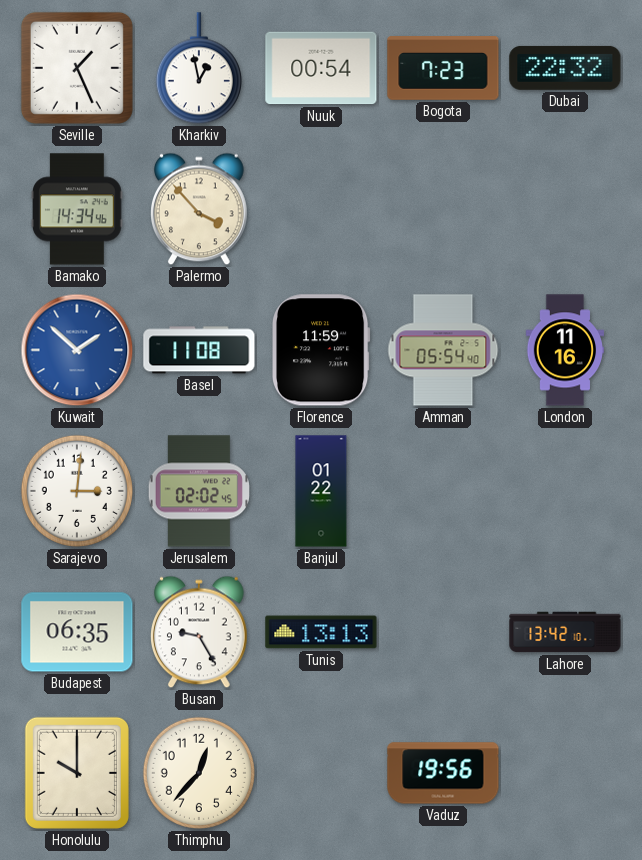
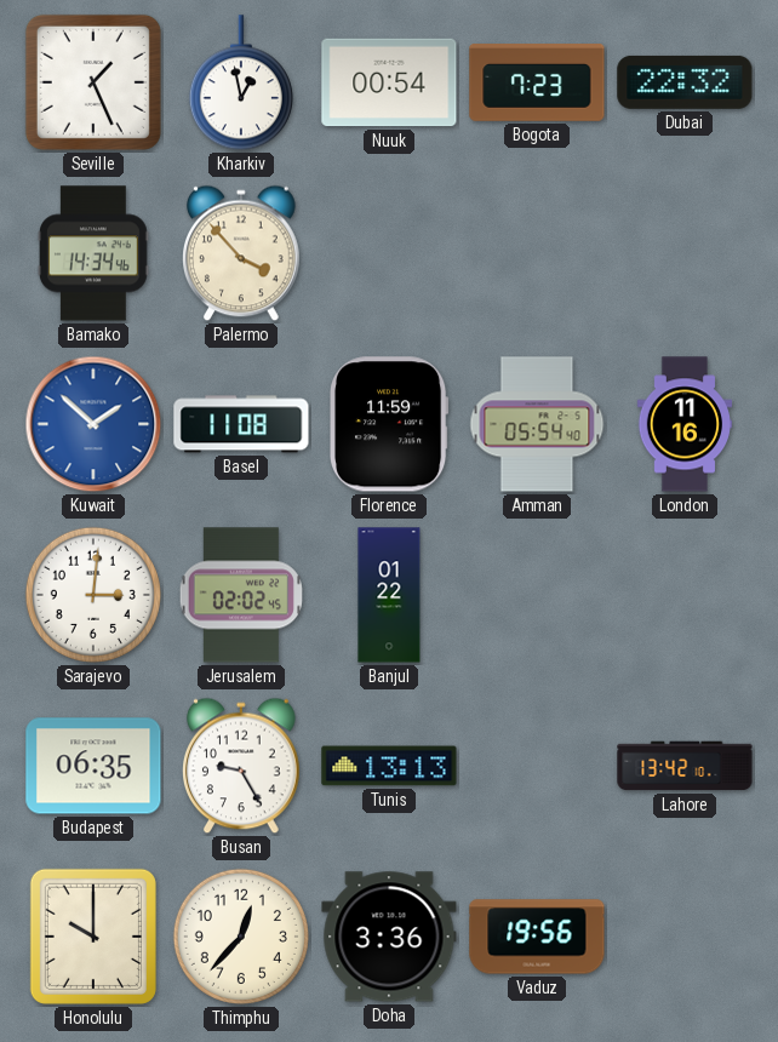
Doha: none -> 3:36 (389, 937)
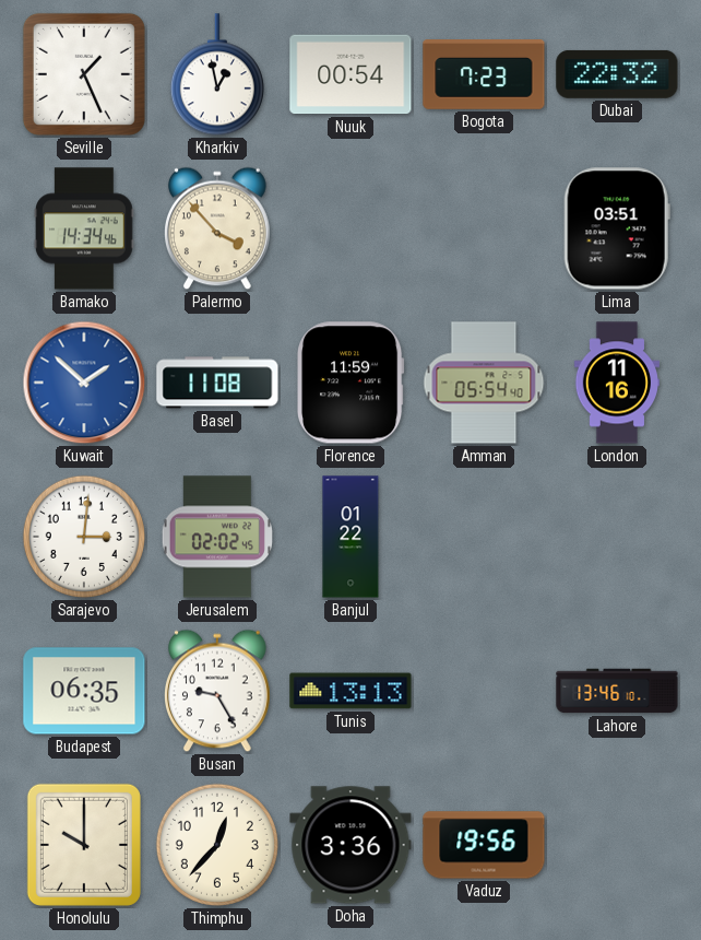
Lima: none -> 03:51 (617, 228)
Lahore: 13:42 -> 13:46 (617, 691)
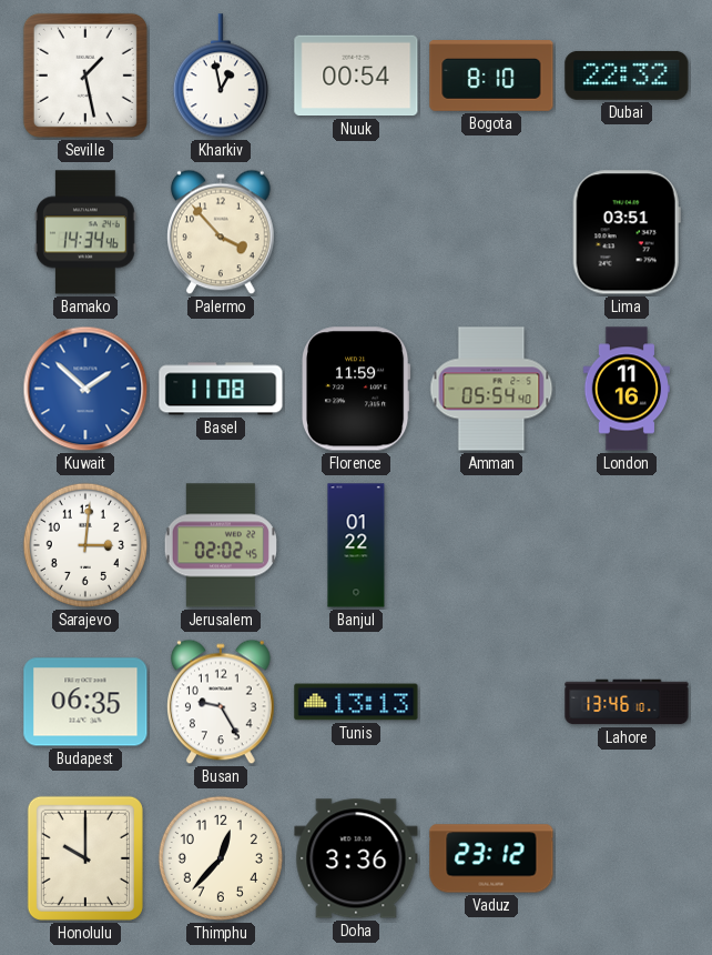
Seville: 1:26 -> 1:28 (85, 76)
Bogota: 7:23 -> 8:10 (491, 76)
Vaduz: 19:56 -> 23:12 (491, 858)
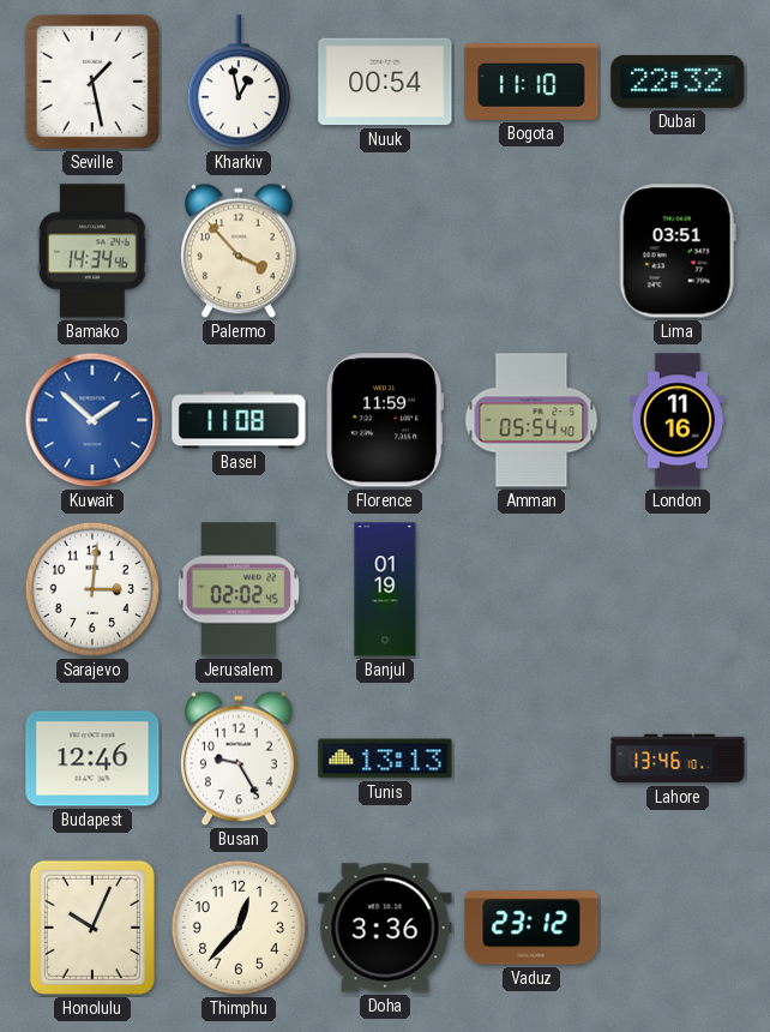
Bogota: 8:10 -> 11:10 (531, 82)
Banjul: 01:22 -> 01:19 (385, 589)
Budapest: 06:35 -> 12:46 (92, 758)
Honolulu: 10:00 -> 10:04 (92, 928)
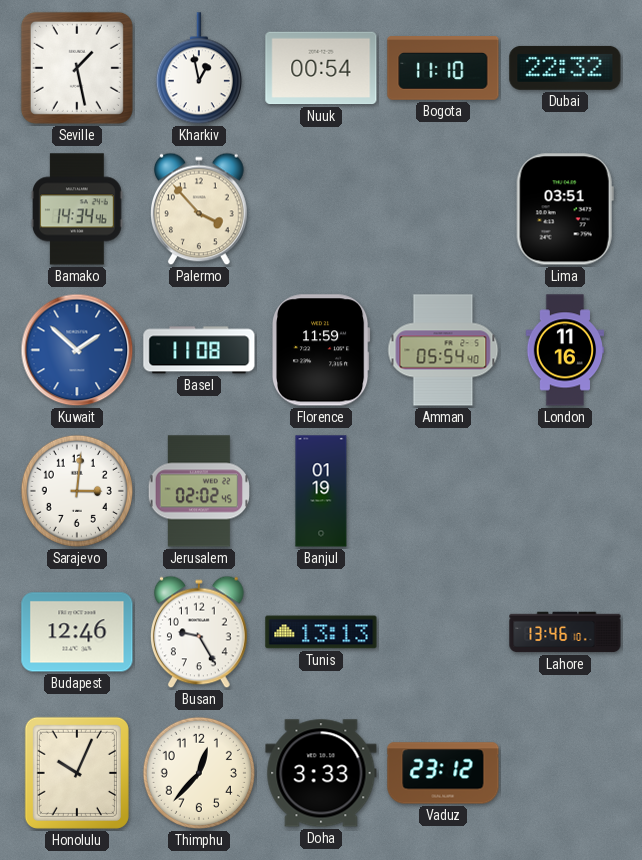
Doha: 3:36 -> 3:33 (321, 773)
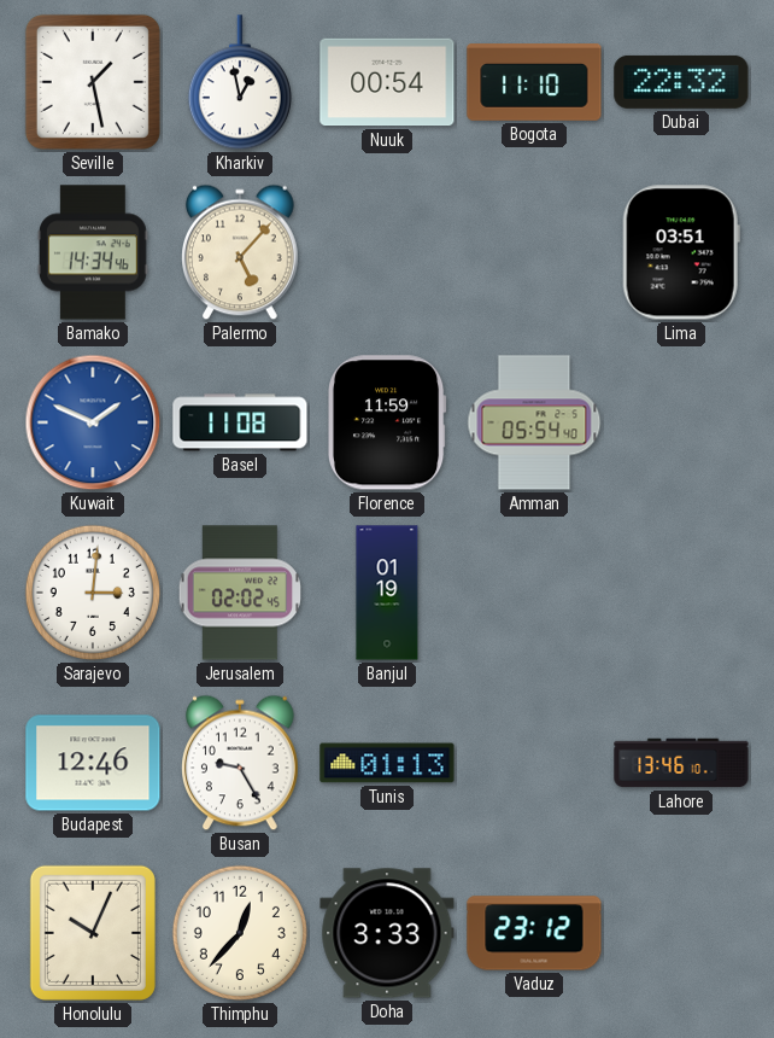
Palermo: 3:53 -> 5:07 (241, 252)
Kuwait: 1:52 -> 1:49 (93, 422)
London: 11:16 -> none (565, 350)
Tunis: 13:13 -> 01:13 (387, 763)
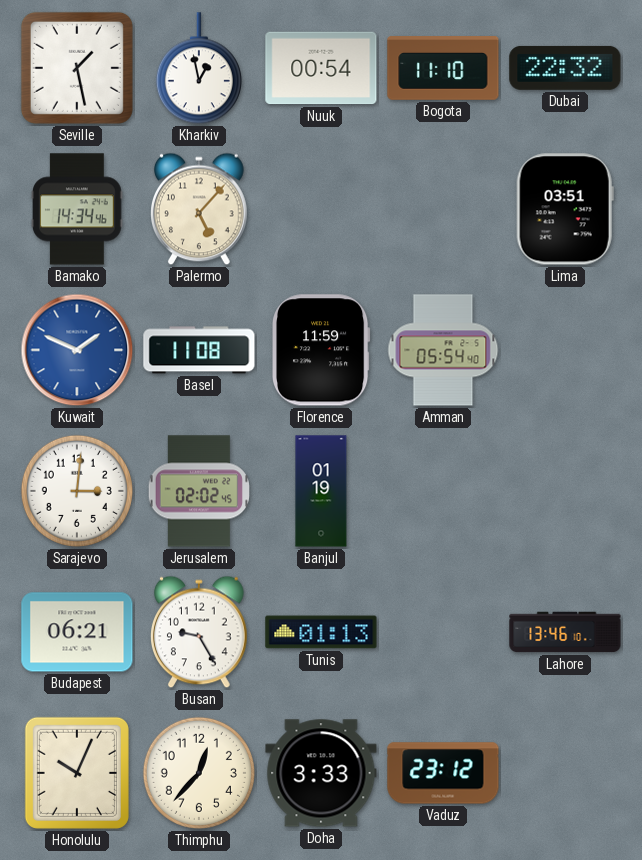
Budapest: 12:46 -> 06:21 (77, 632)
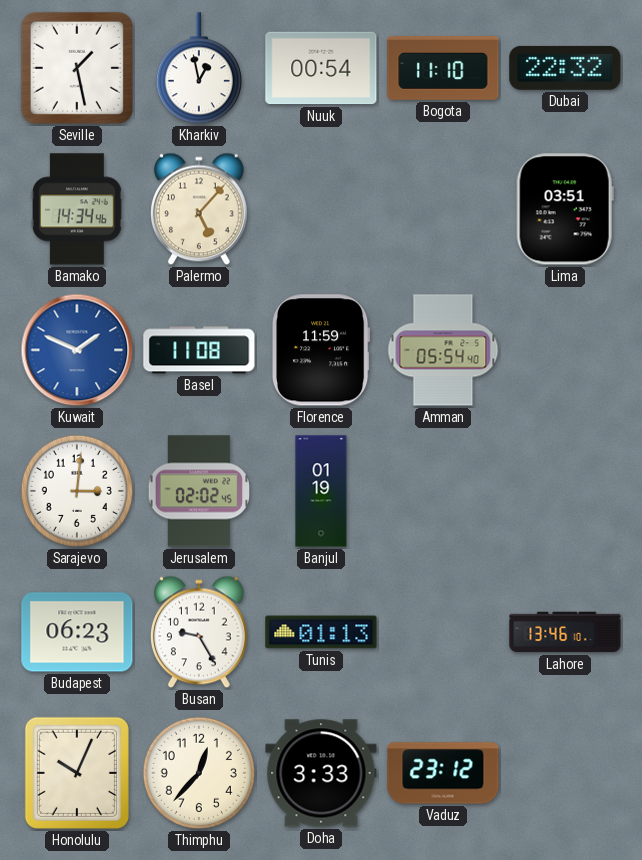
Budapest: 06:21 -> 06:23 (77, 632)
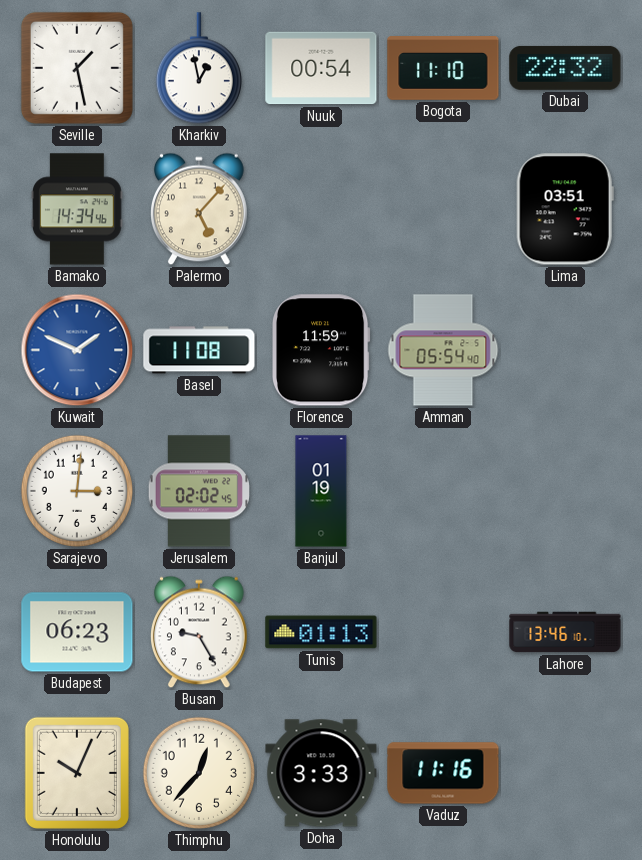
Vaduz: 23:12 -> 11:16 (443, 773)
